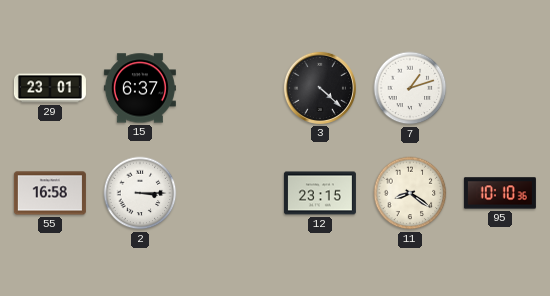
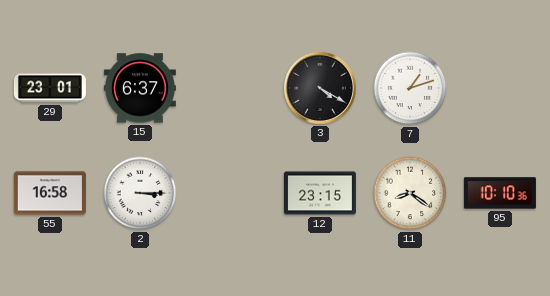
3: 4:22 -> 4:20 (320, 88)
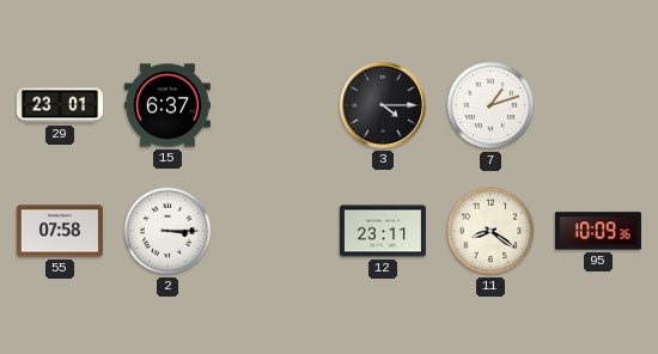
3: 4:20 -> 4:15 (383, 105)
55: 16:58 -> 07:58 (60, 231)
12: 23:15 -> 23:11 (383, 231)
95: 10:10 -> 10:09 (598, 231)
